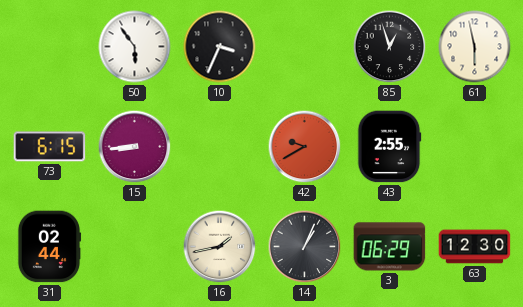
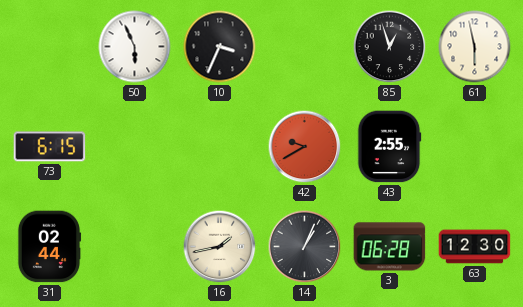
50: 5:54 -> 5:56 (135, 47)
15: 8:44 -> none (135, 147)
3: 06:29 -> 06:28 (390, 247)
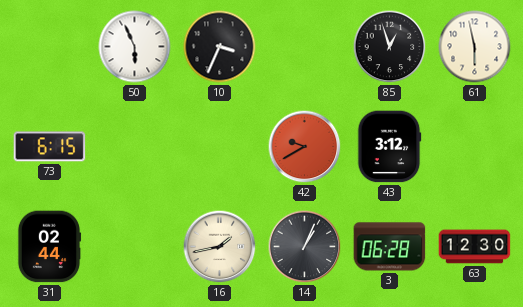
43: 2:55 -> 3:12 (389, 147)
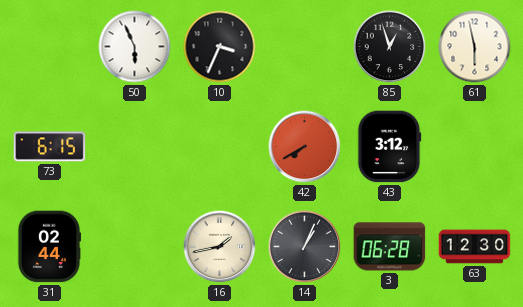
42: 9:40 -> 7:40 (305, 147)
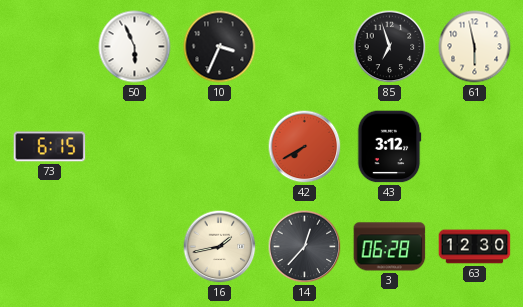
85: 12:57 -> 6:57 (390, 47)
31: 02:44 -> none (49, 247)
14: 1:04 -> 12:37 (305, 247)
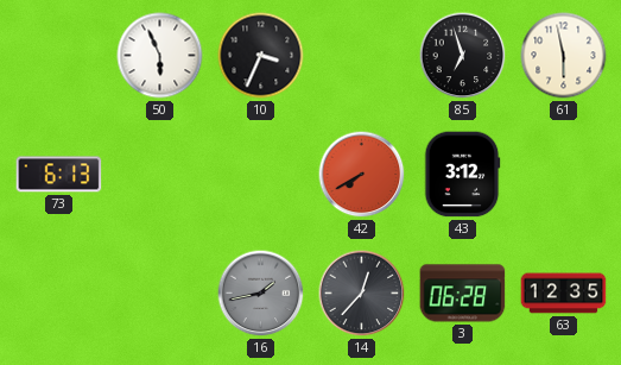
73: 6:15 -> 6:13 (59, 175)
16 dial: cream -> grey (261, 294)
63: 12:30 -> 12:35 (564, 294)
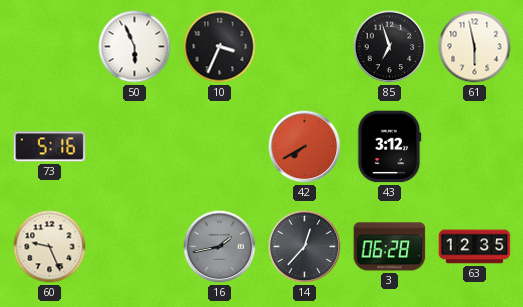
73: 6:13 -> 5:16 (50, 147)
60: none -> 9:26 (50, 247)
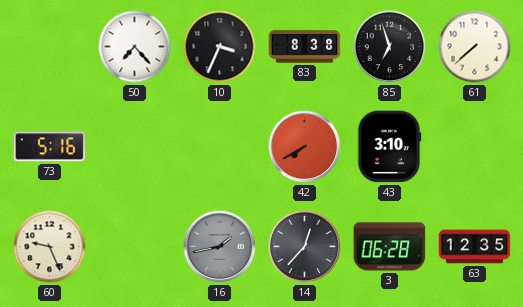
50: 5:56 -> 7:23 (135, 47)
83: none -> 8:38 (305, 47)
61: 5:58 -> 7:38 (475, 47)
43: 3:12 -> 3:10 (389, 147)
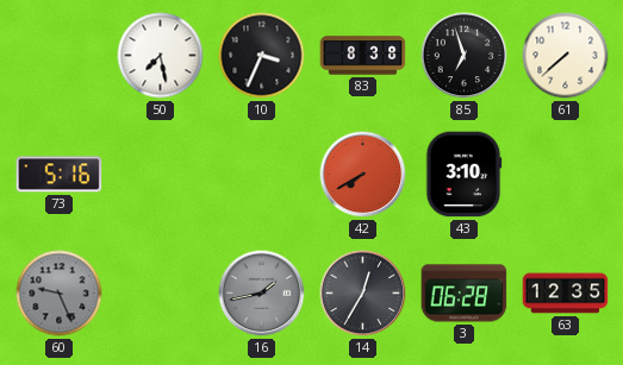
50: 7:23 -> 7:28 (161, 56)
60 dial: cream -> grey (60, 294)
14: 12:37 -> 12:35 (363, 294)
